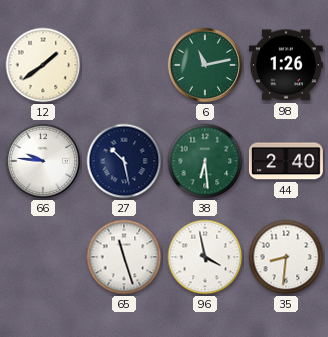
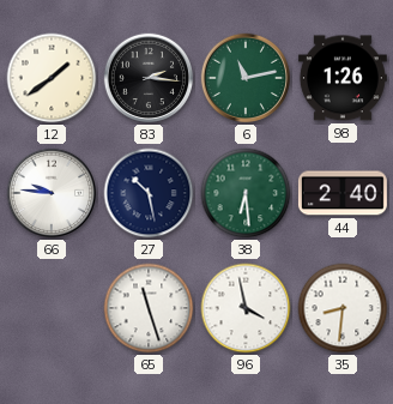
83: none -> 2:16 (149, 78)
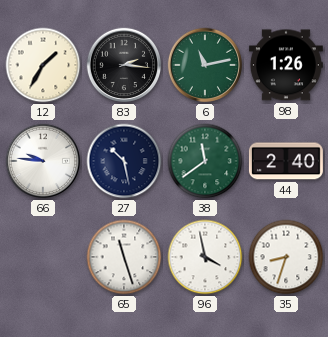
12: 1:39 -> 1:35 (43, 65)
38: 6:29 -> 11:39 (205, 161)
35: 8:31 -> 8:33 (286, 257)
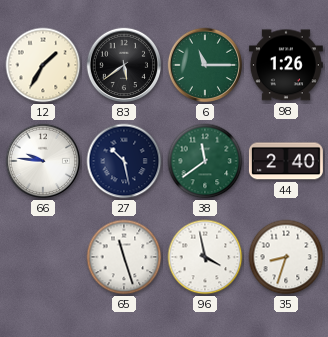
83: 2:16 -> 5:39 (124, 65)
6: 11:13 -> 11:15 (205, 65)
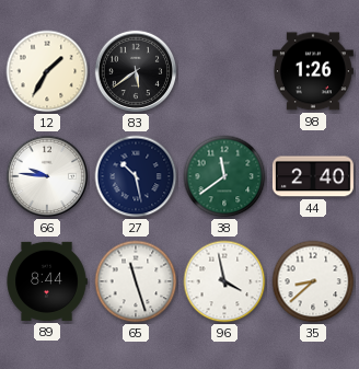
6: 11:15 -> none (205, 65)
89: none -> 8:44 (47, 281)
35: 8:33 -> 8:38 (313, 281)
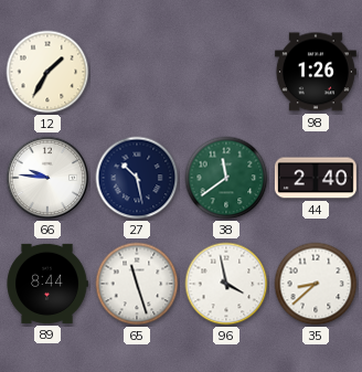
83: 5:39 -> none (136, 71)
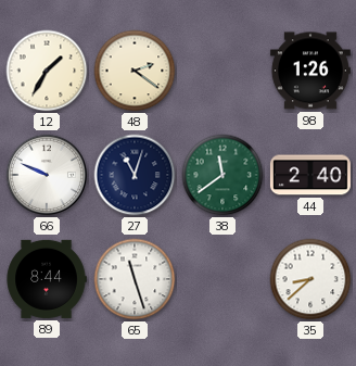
48: none -> 2:21 (135, 71)
66: 9:46 -> 9:49 (47, 175)
27: 10:28 -> 11:03 (135, 175)
96: 3:58 -> none (226, 284)
